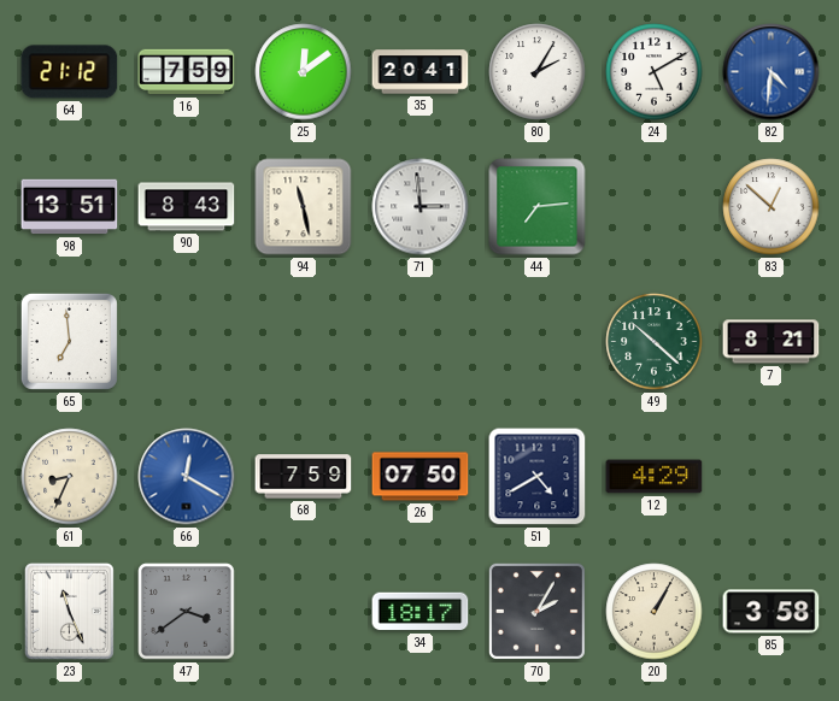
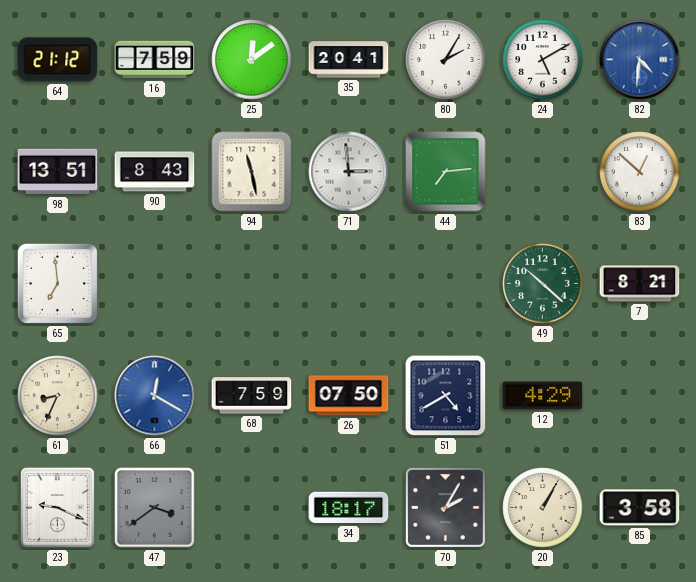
23: 11:26 -> 9:19 (57, 507)
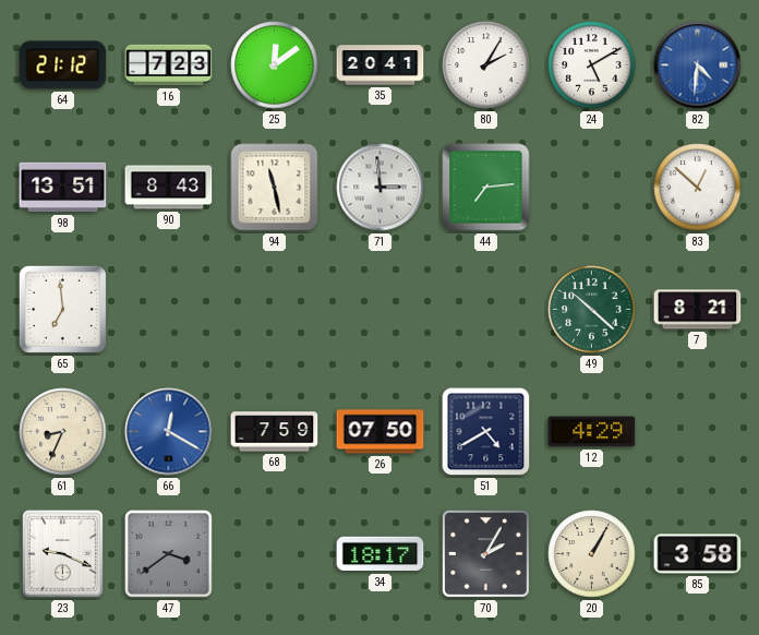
16: 7:59 -> 7:23 (169, 65)
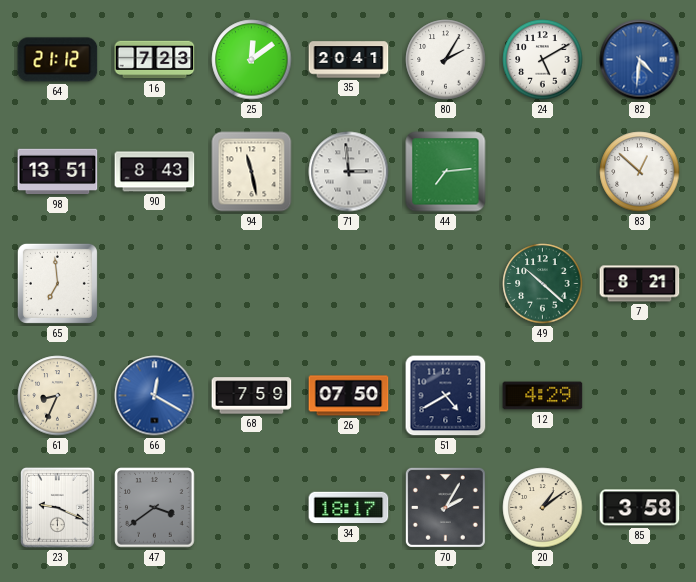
20: 1:05 -> 1:09 (543, 508)
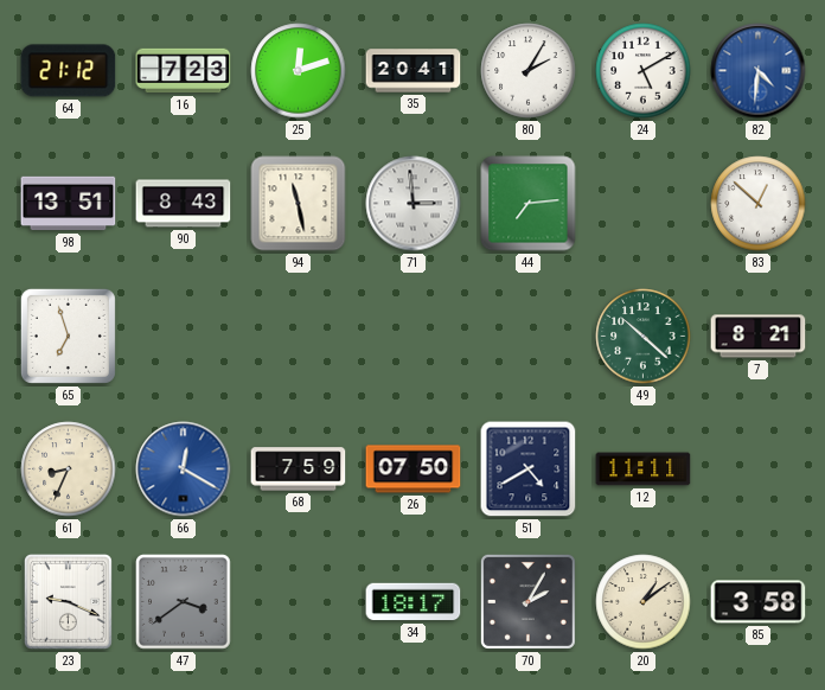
25: 12:09 -> 12:12 (299, 71)
65: 6:59 -> 6:57 (68, 336)
12: 4:29 -> 11:11 (644, 469)
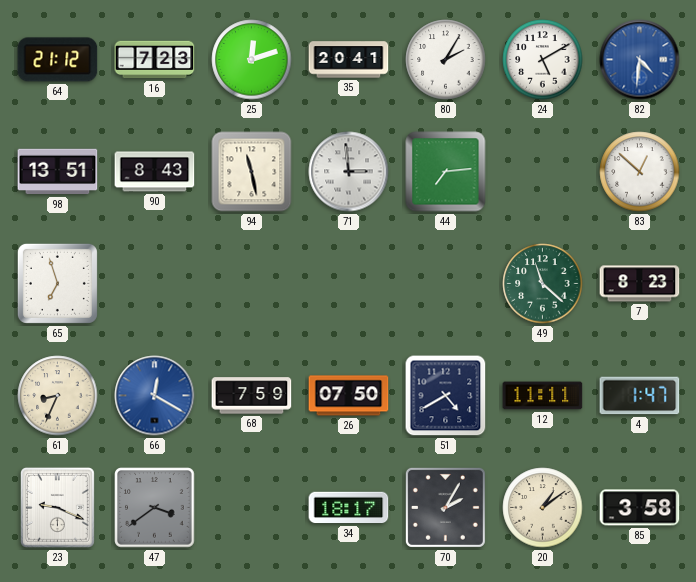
49: 10:22 -> 11:22 (543, 284)
7: 8:21 -> 8:23 (640, 284)
4: none -> 1:47 (640, 396)
